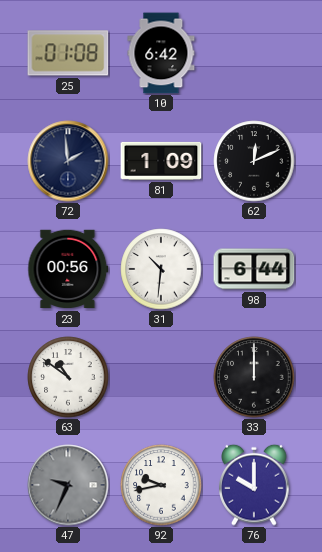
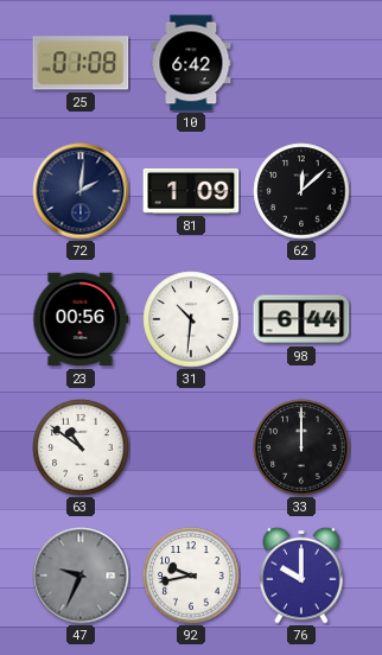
72: 1:59 -> 2:01 (81, 191)
62: 12:11 -> 12:08 (301, 191)
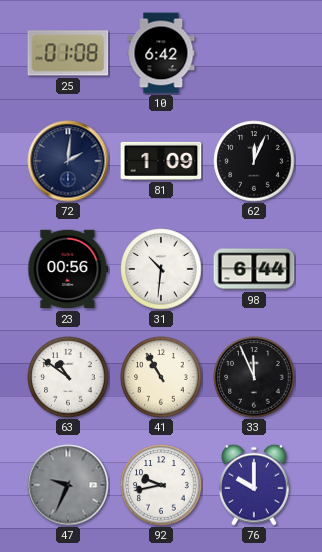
62: 12:08 -> 12:04 (254, 161)
41: none -> 10:55 (161, 377)
33: 12:00 -> 11:56 (254, 377)
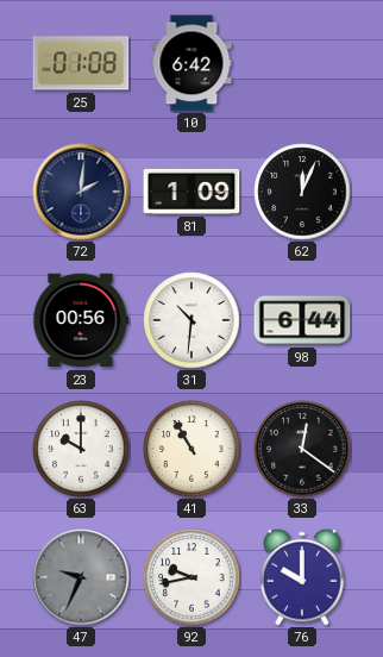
63: 10:51 -> 10:00 (81, 449)
33: 11:56 -> 12:21 (302, 449)
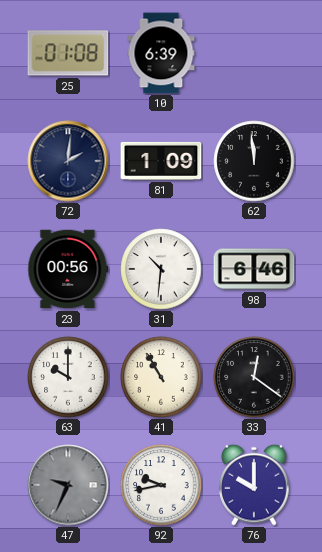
10: 6:42 -> 6:39 (161, 53)
62: 12:04 -> 11:59 (254, 161)
98: 6:44 -> 6:46 (254, 269)
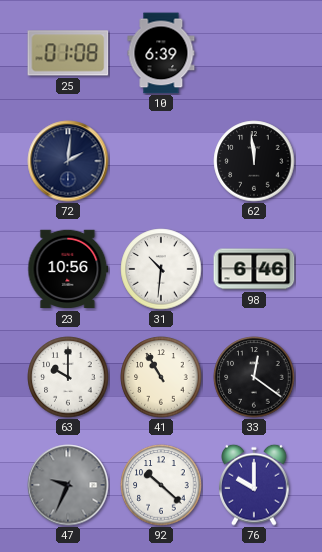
81: 1:09 -> none (161, 161)
23: 00:56 -> 10:56 (68, 269)
92: 9:43 -> 10:22 (161, 485)
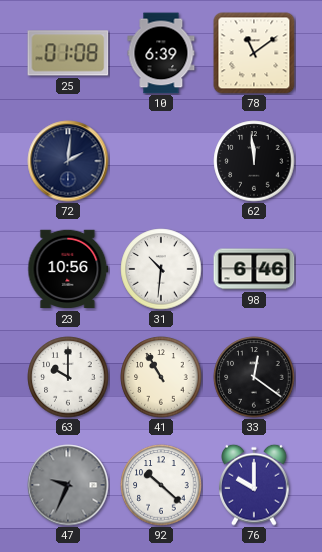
78: none -> 11:09 (254, 53)
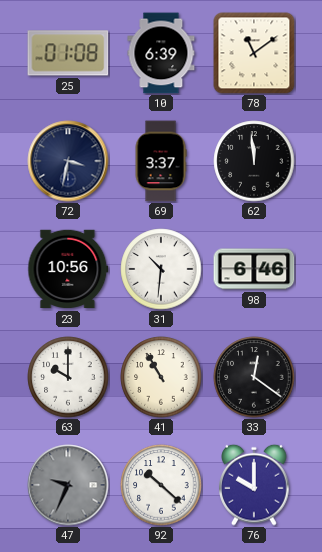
72: 2:01 -> 3:32 (68, 161)
69: none -> 3:37 (161, 161)
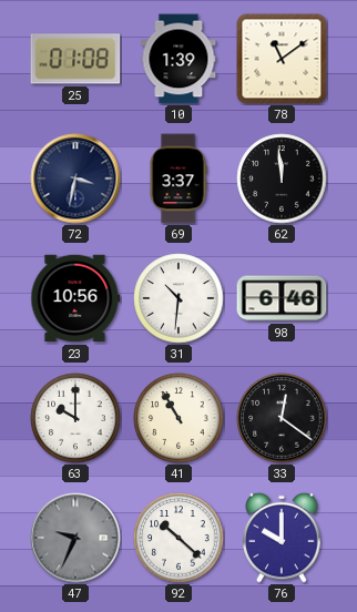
10: 6:39 -> 1:39 (178, 59)
